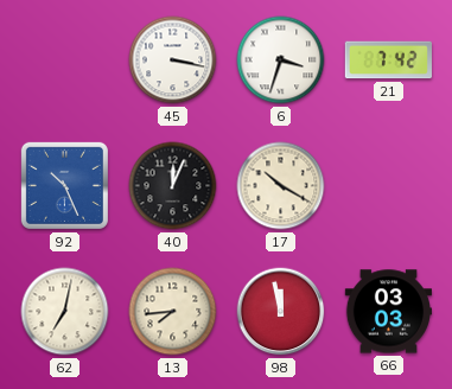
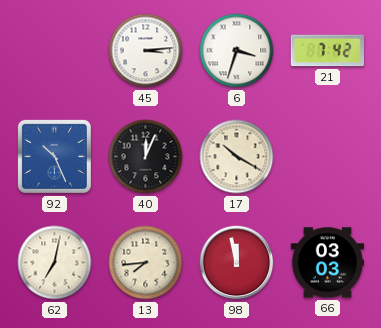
45: 3:17 -> 3:14 (146, 51)
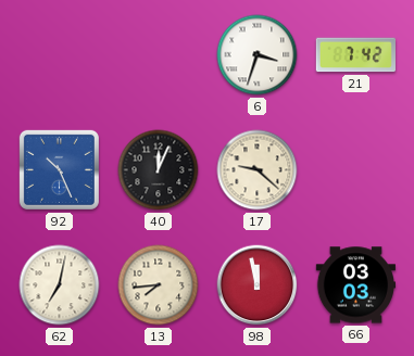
45: 3:14 -> none (146, 51)
17: 10:20 -> 9:22 (258, 170)
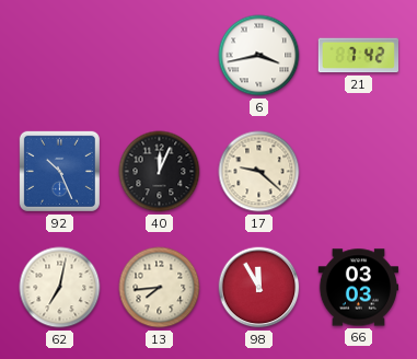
6: 3:33 -> 3:43 (259, 56)
98: 11:58 -> 11:55 (259, 288)
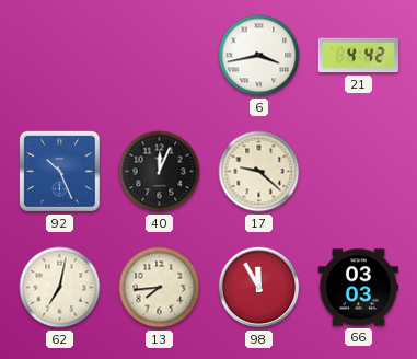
21: 7:42 -> 4:42 (358, 56)
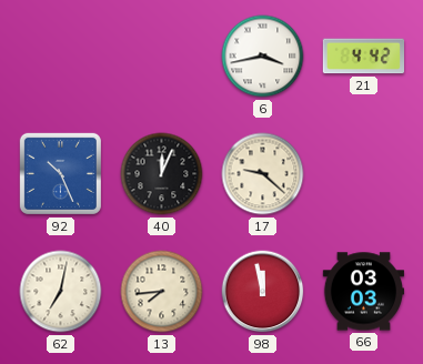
98: 11:55 -> 11:58 (263, 292)
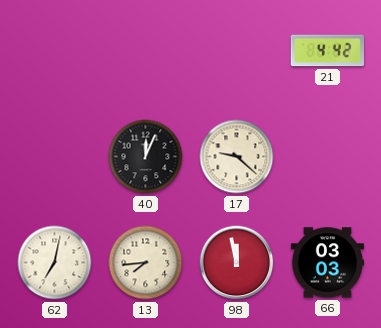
6: 3:43 -> none (263, 57)
92: 10:26 -> none (60, 173)
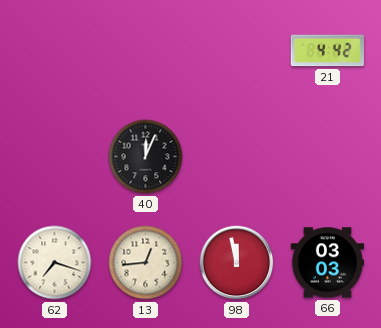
17: 9:22 -> none (237, 157)
62: 7:02 -> 7:18 (55, 263)
13: 7:44 -> 12:44 (146, 263)
